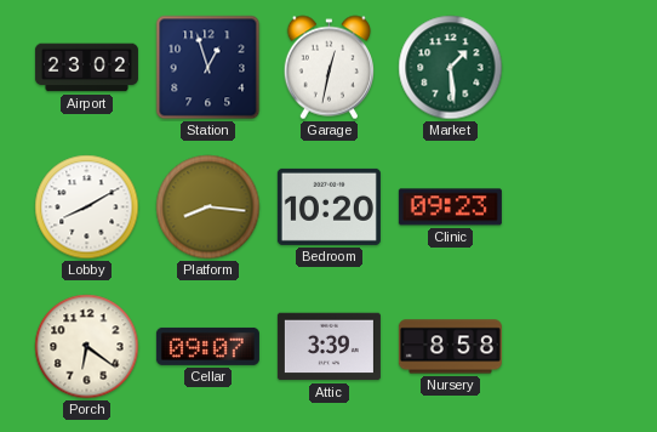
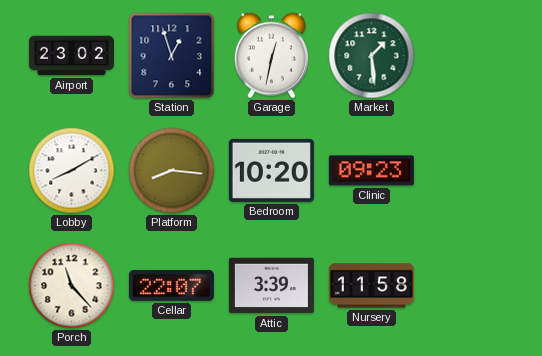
Porch: 6:21 -> 11:23 (72, 286)
Cellar: 09:07 -> 22:07 (171, 285)
Nursery: 8:58 -> 11:58 (371, 286)
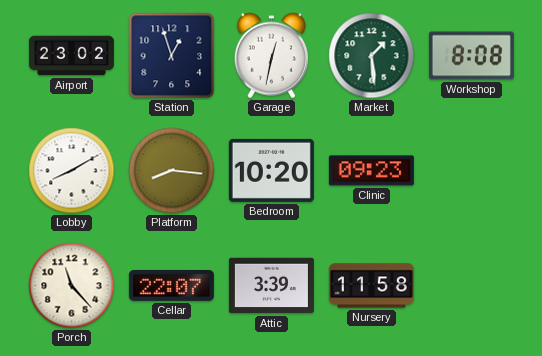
Workshop: none -> 8:08 (471, 56)
